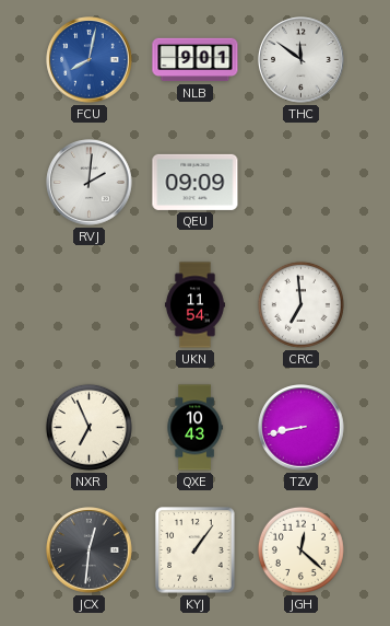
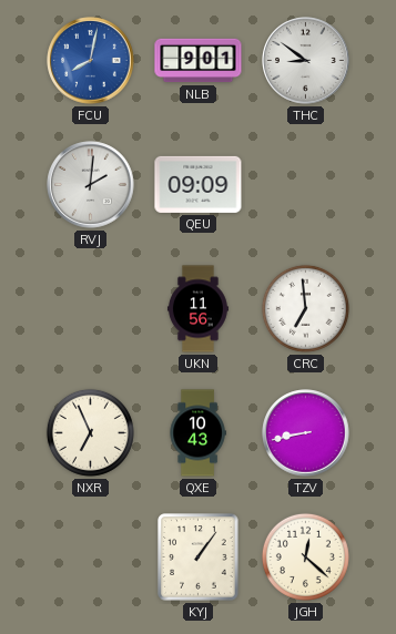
THC: 11:51 -> 8:51 (306, 61)
UKN: 11:54 -> 11:56 (197, 309)
JCX: 12:31 -> none (90, 550)
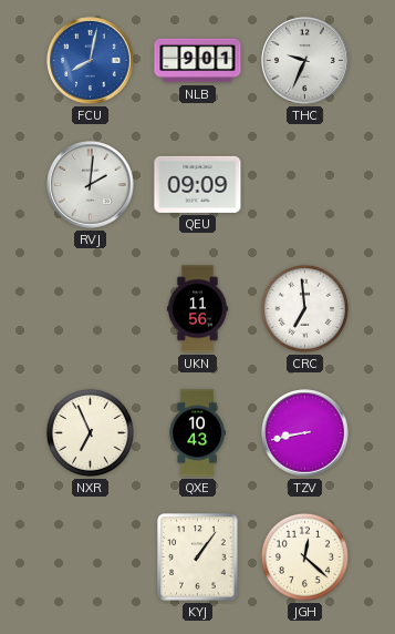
THC: 8:51 -> 9:34 (305, 61)
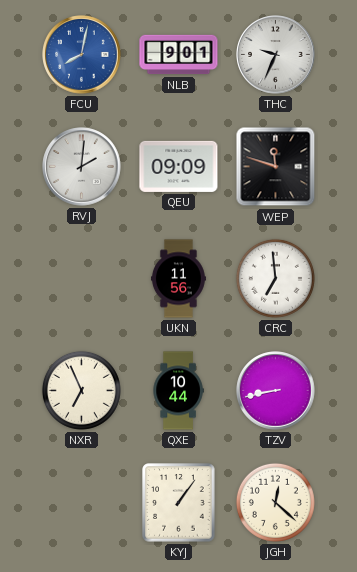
WEP: none -> 11:48 (276, 167)
QXE: 10:43 -> 10:44 (178, 391)
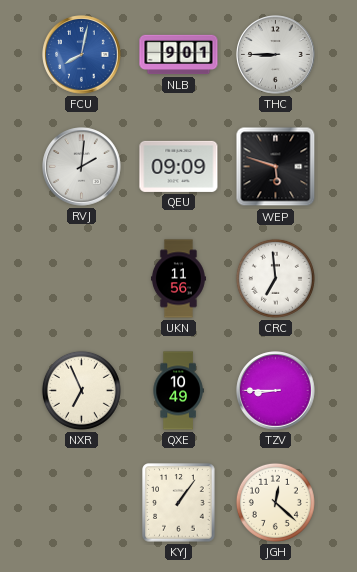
THC: 9:34 -> 8:45 (276, 55)
WEP: 11:48 -> 5:48 (276, 167)
QXE: 10:44 -> 10:49 (178, 391)
TZV: 8:43 -> 8:45 (276, 391)
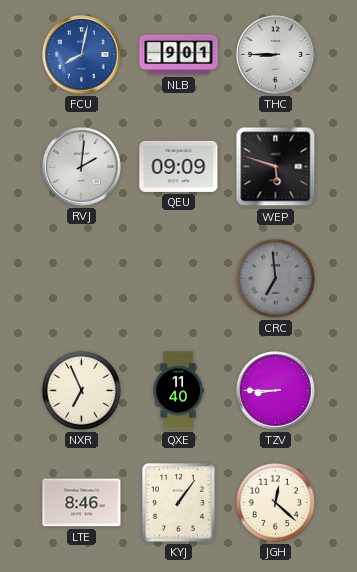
UKN: 11:56 -> none (178, 279)
CRC dial: white -> grey (275, 278)
QXE: 10:49 -> 11:40 (178, 391)
LTE: none -> 8:46 (82, 503)
